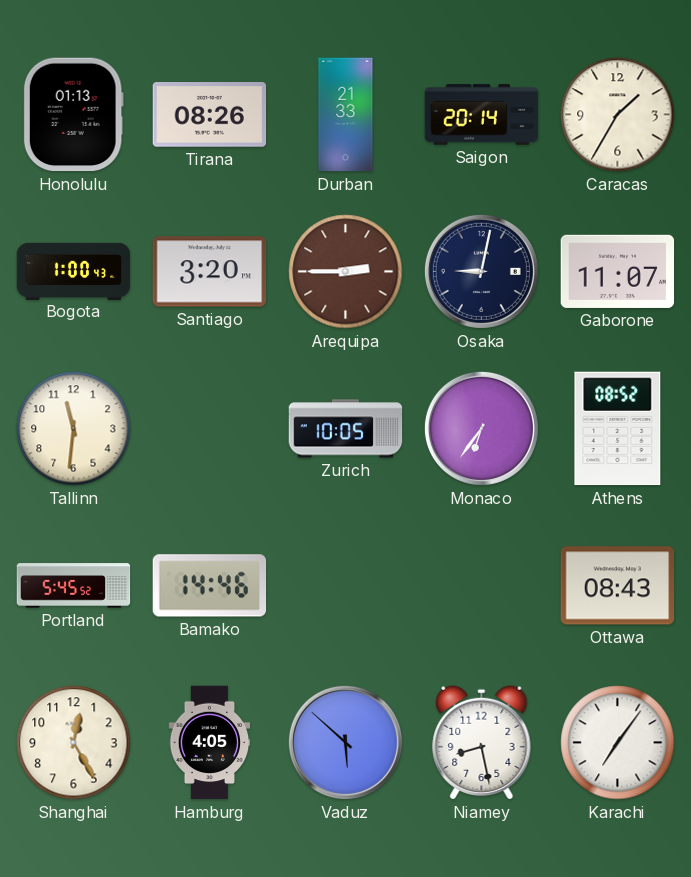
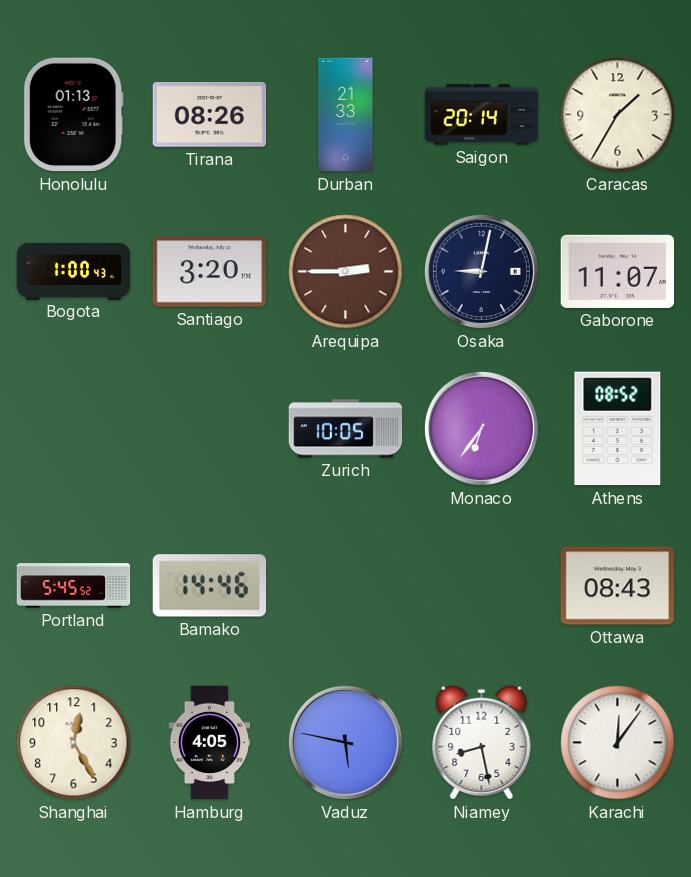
Tallinn: 11:31 -> none (74, 429)
Vaduz: 5:52 -> 5:47 (345, 742)
Karachi: 7:06 -> 12:06 (618, 743)
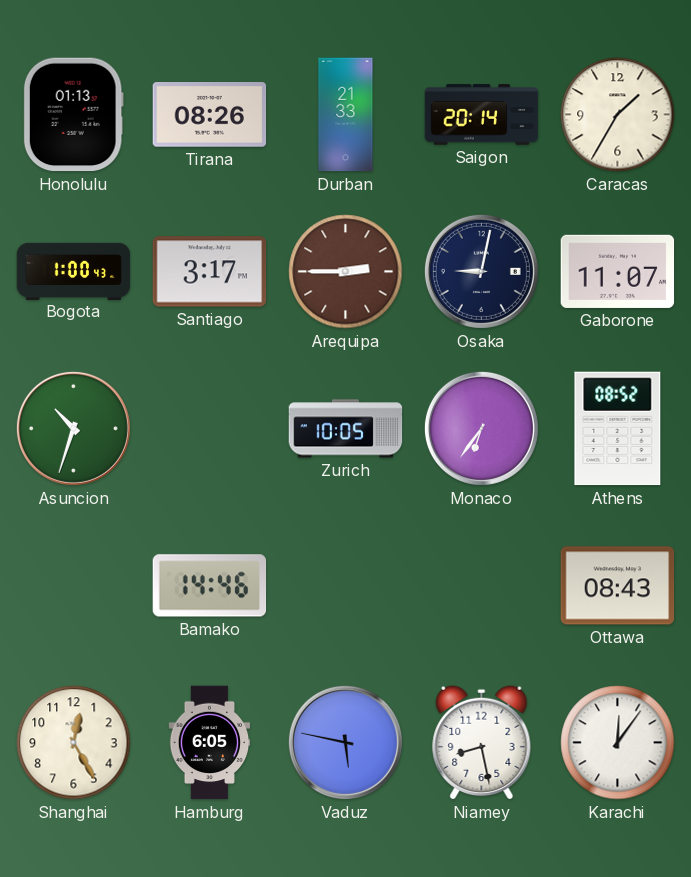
Santiago: 3:20 -> 3:17 (210, 272)
Asuncion: none -> 10:33 (73, 428)
Portland: 5:45 -> none (74, 586)
Hamburg: 4:05 -> 6:05 (210, 743)
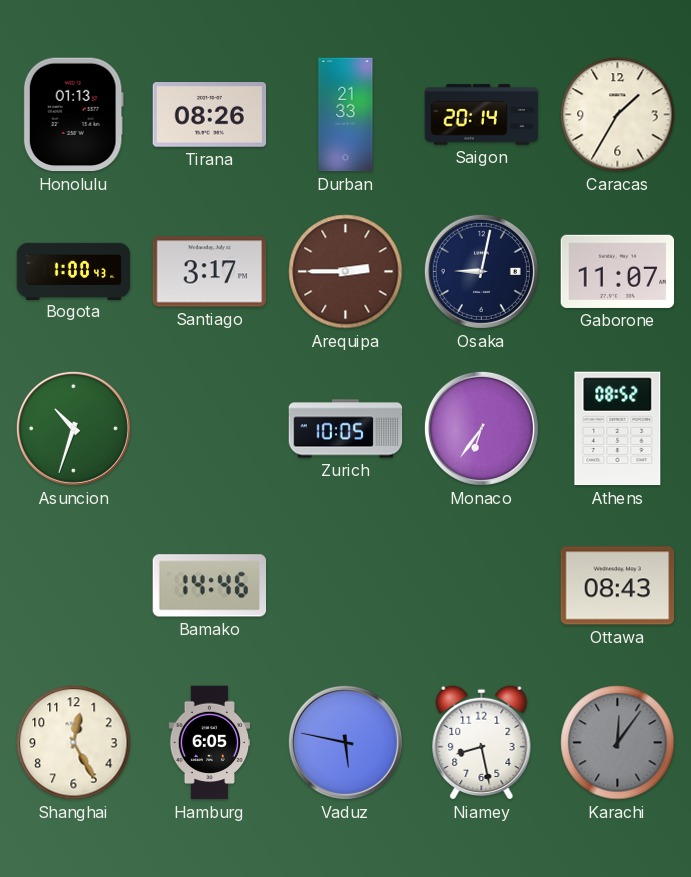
Karachi dial: white -> grey (618, 743)
